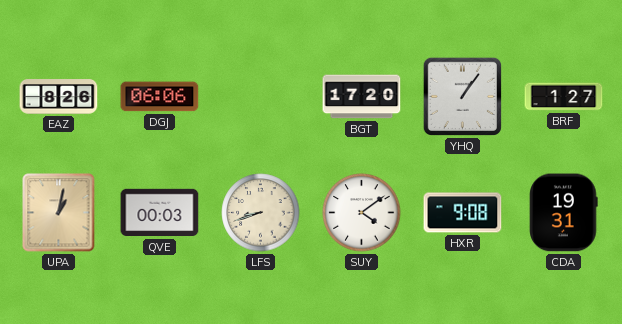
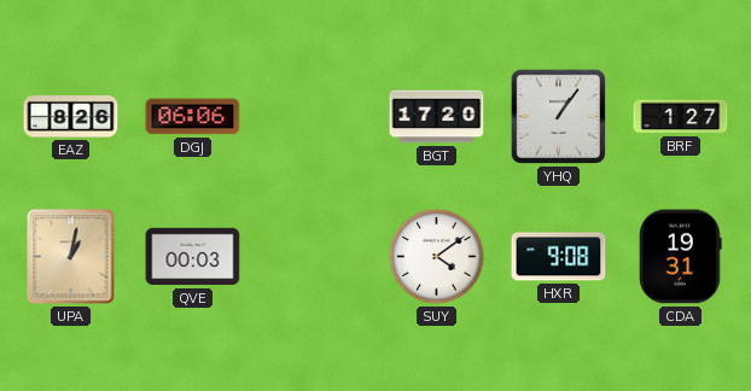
LFS: 8:42 -> none (261, 213)
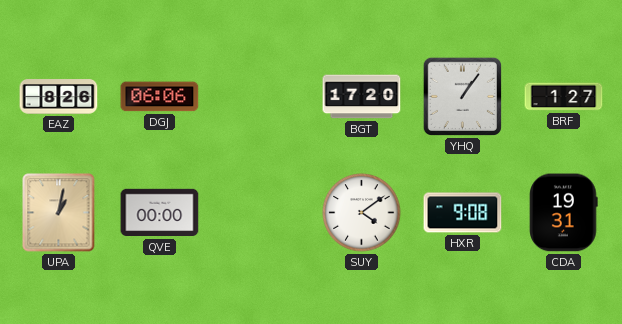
QVE: 00:03 -> 00:00 (160, 213)
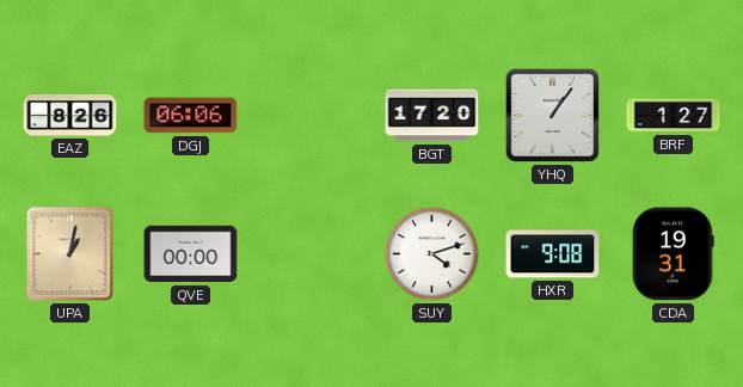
SUY: 4:09 -> 4:12 (432, 254)
